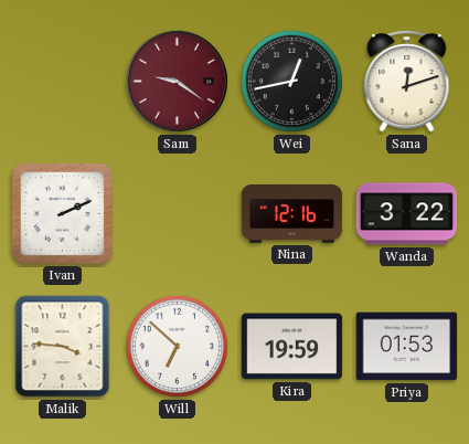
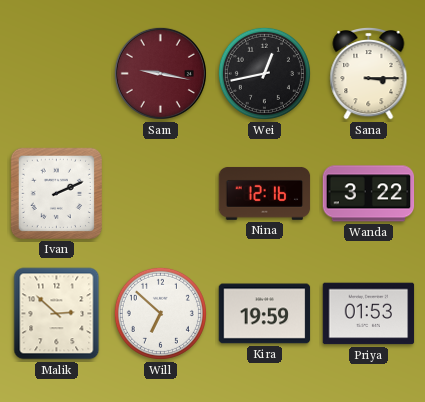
Sam: 9:21 -> 9:17 (160, 73)
Sana: 12:12 -> 3:15 (369, 74)
Malik: 3:46 -> 2:52 (57, 314)
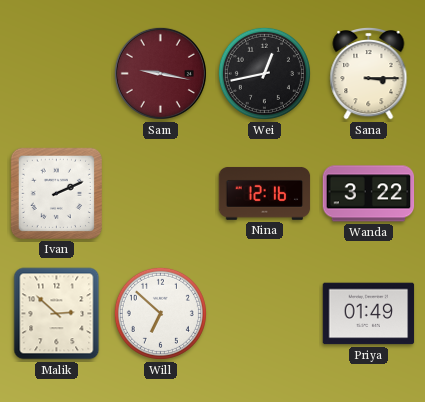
Kira: 19:59 -> none (265, 314)
Priya: 01:53 -> 01:49 (369, 314)
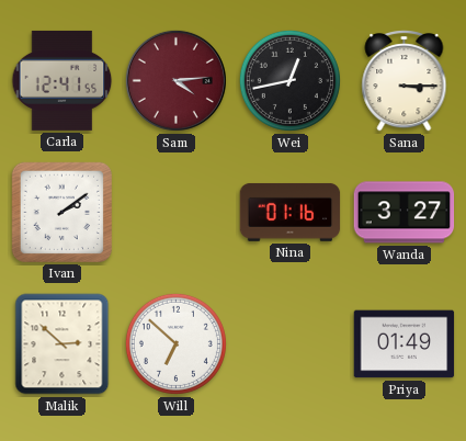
Carla: none -> 12:41 (62, 80)
Sam: 9:17 -> 4:14 (175, 80)
Ivan: 2:11 -> 2:09 (61, 212)
Nina: 12:16 -> 01:16 (291, 213)
Wanda: 3:22 -> 3:27 (405, 213)
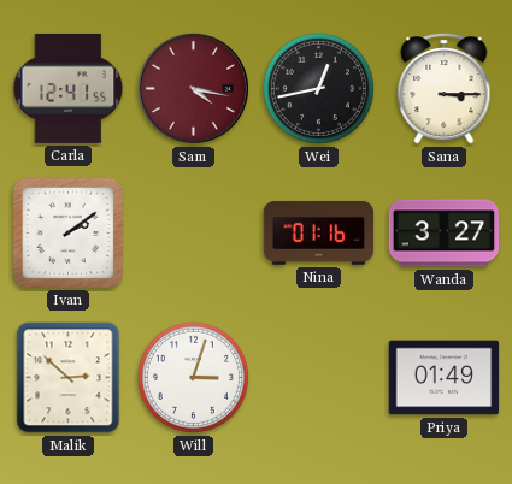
Sam: 4:14 -> 4:17 (193, 88)
Will: 6:52 -> 3:03 (193, 377)
